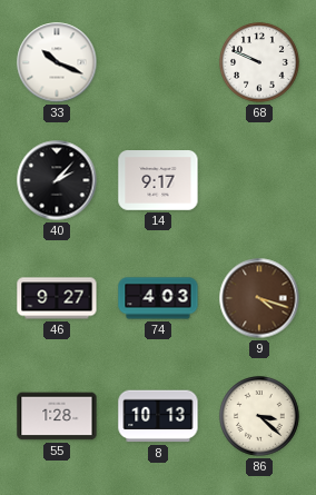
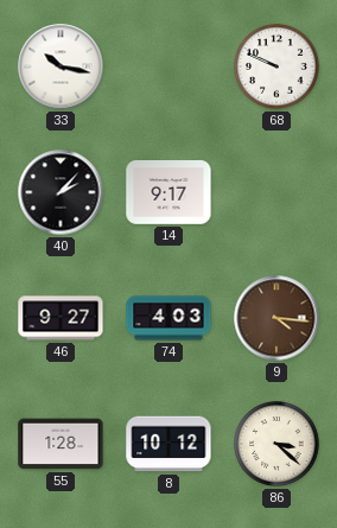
33: 10:19 -> 10:17 (61, 66)
9: 4:18 -> 4:16 (276, 318)
8: 10:13 -> 10:12 (168, 444)
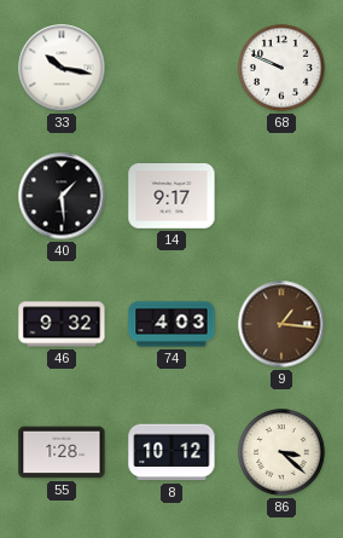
40: 2:07 -> 1:29 (62, 196)
46: 9:27 -> 9:32 (62, 324)
9: 4:16 -> 1:16 (281, 324)
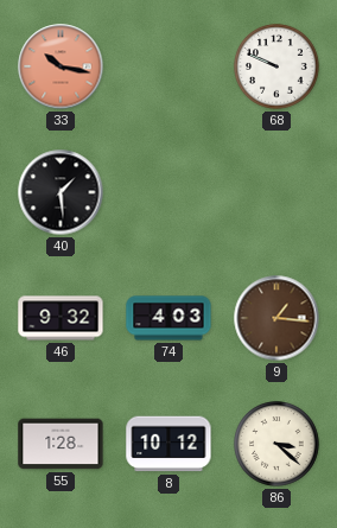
33 dial: white -> salmon (61, 66)
14: 9:17 -> none (171, 196)
